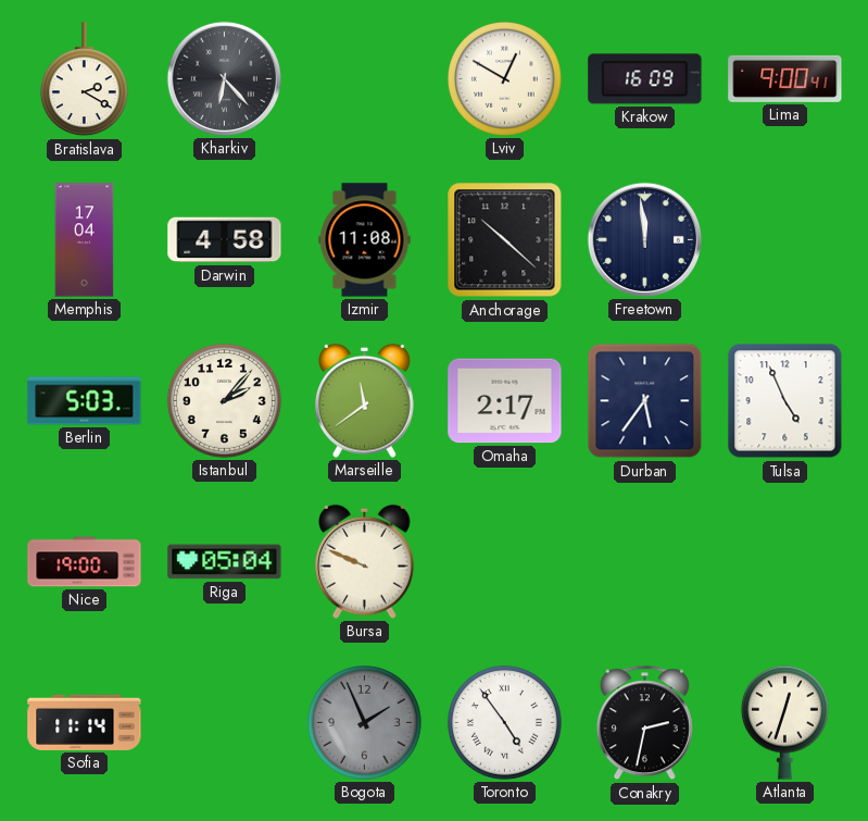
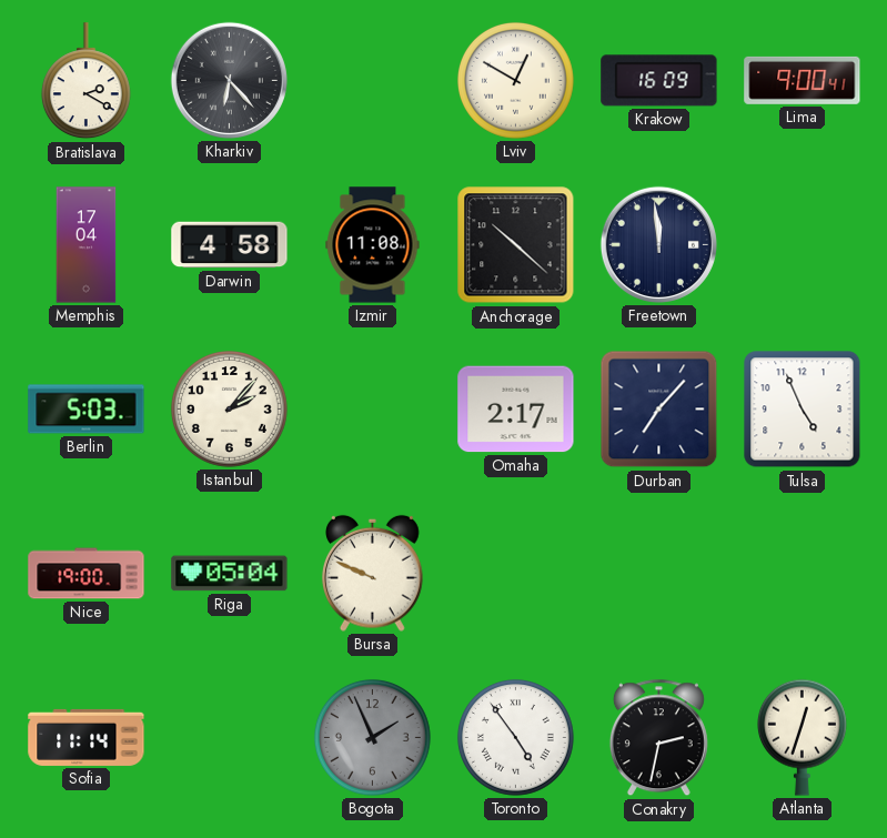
Marseille: 11:39 -> none (365, 400)
Durban: 5:36 -> 7:07 (659, 410)
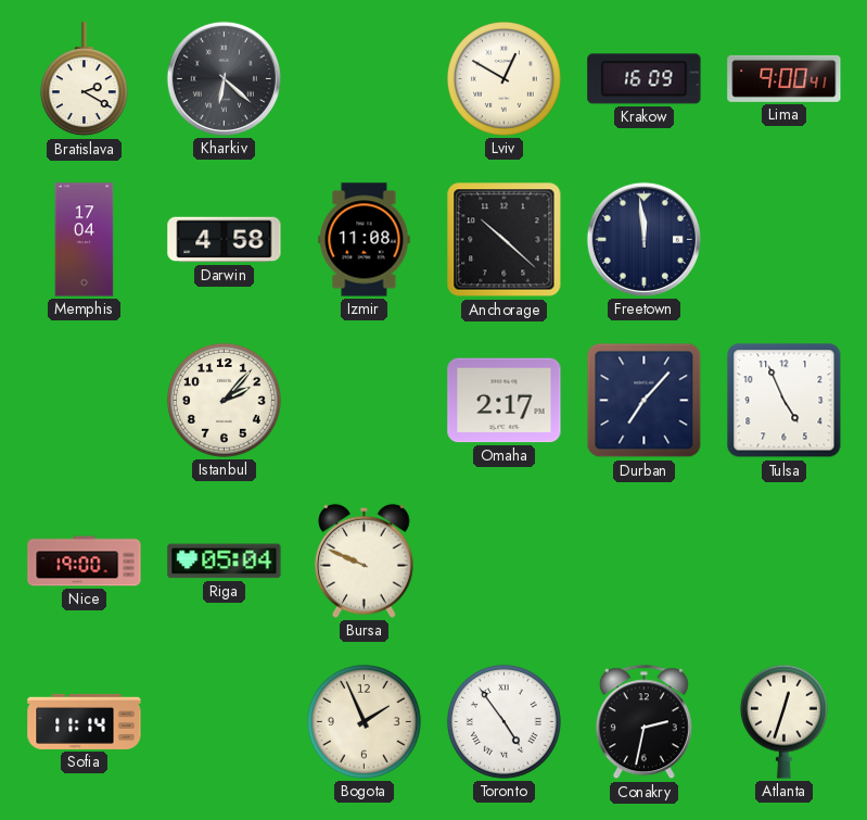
Kharkiv: 6:23 -> 6:22 (224, 78)
Berlin: 5:03 -> none (87, 410)
Bogota dial: grey -> cream (364, 721)
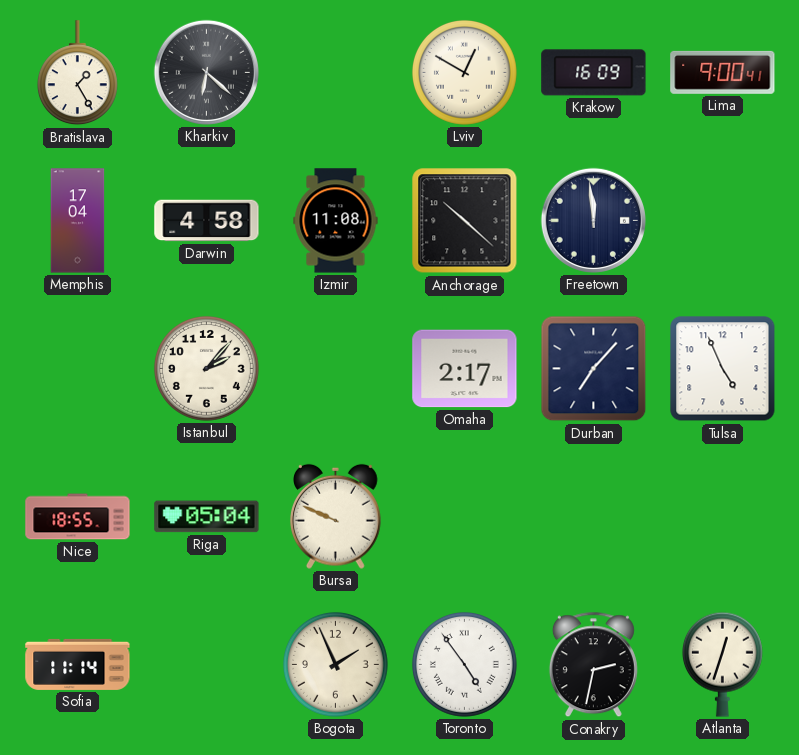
Bratislava: 2:20 -> 1:25 (77, 73)
Nice: 19:00 -> 18:55 (78, 517)
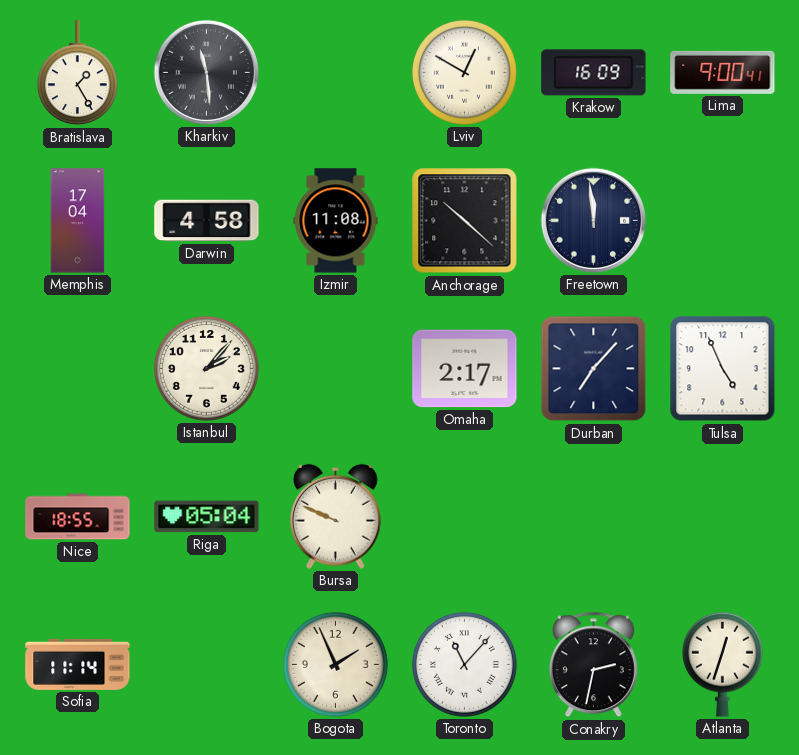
Kharkiv: 6:22 -> 11:29 (206, 72)
Toronto: 4:54 -> 11:07 (464, 664)
